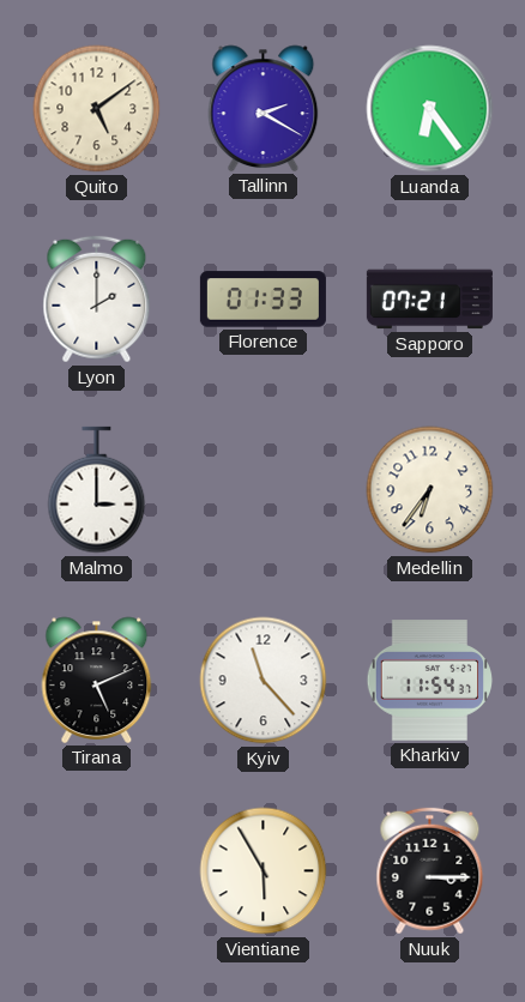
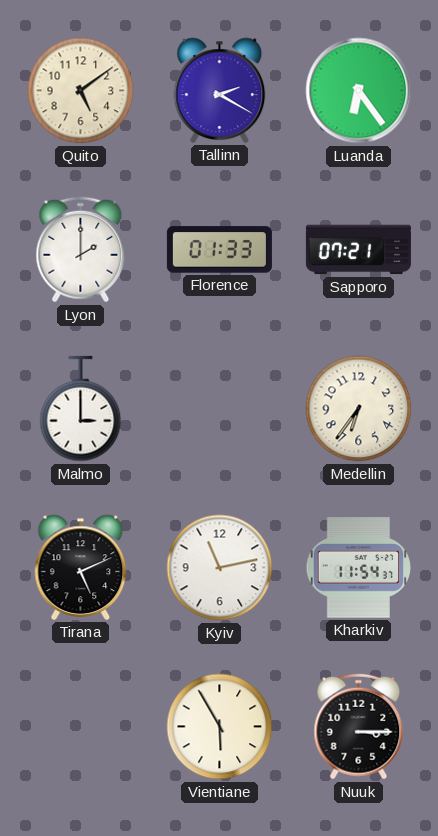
Kyiv: 11:23 -> 11:13 (220, 568)
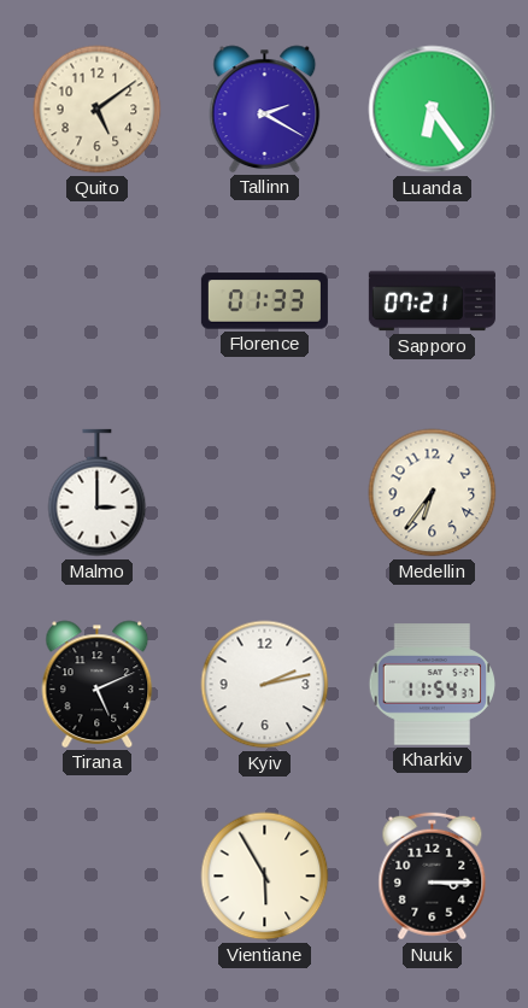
Lyon: 2:00 -> none (81, 250)
Kyiv: 11:13 -> 2:13 (265, 685)
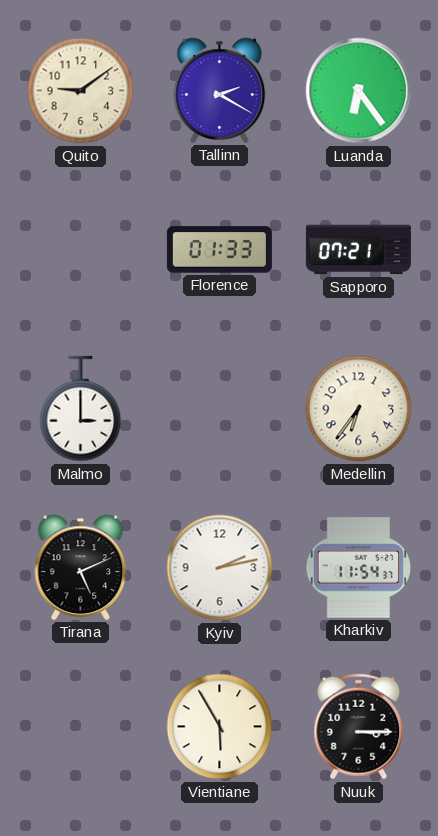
Quito: 5:09 -> 9:09 (81, 91)
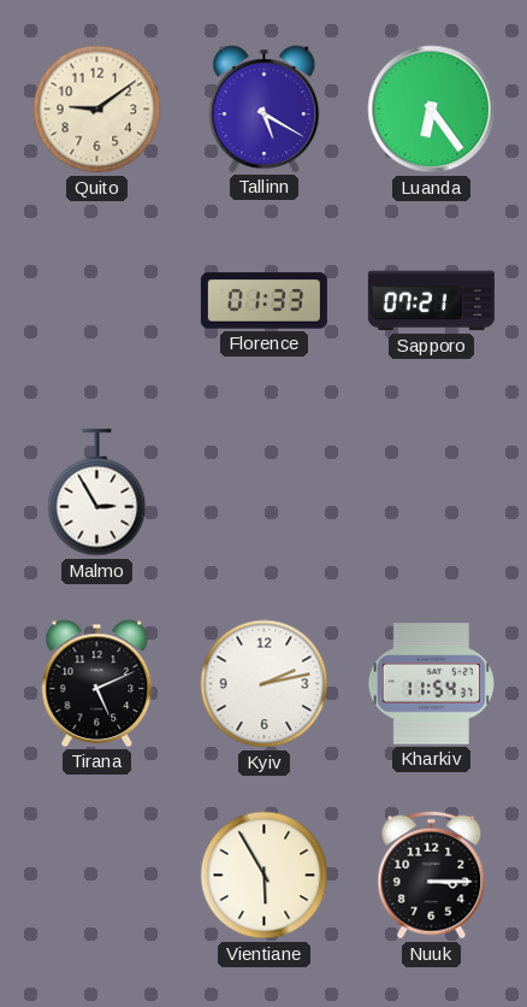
Tallinn: 2:20 -> 5:20 (265, 108)
Malmo: 3:00 -> 2:55 (97, 493)
Medellin: 6:36 -> none (359, 409)
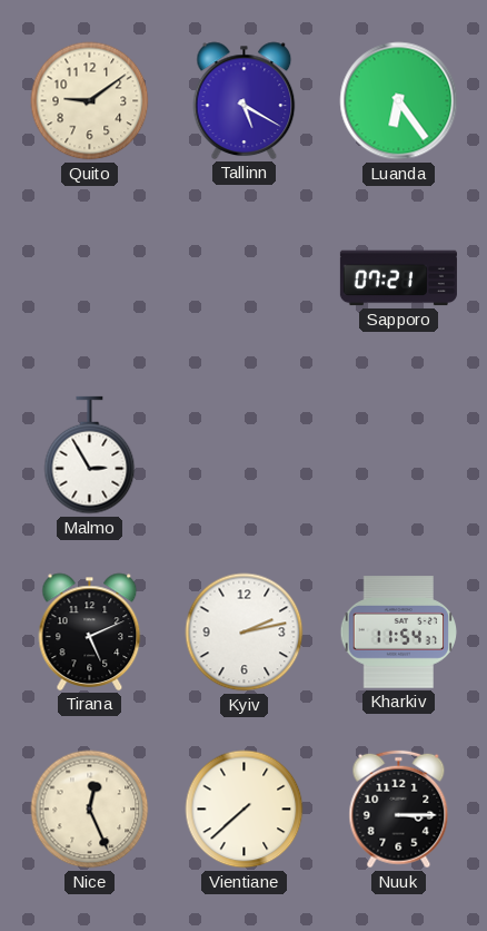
Florence: 01:33 -> none (263, 301)
Nice: none -> 12:26 (90, 810)
Vientiane: 5:55 -> 7:38 (245, 810)
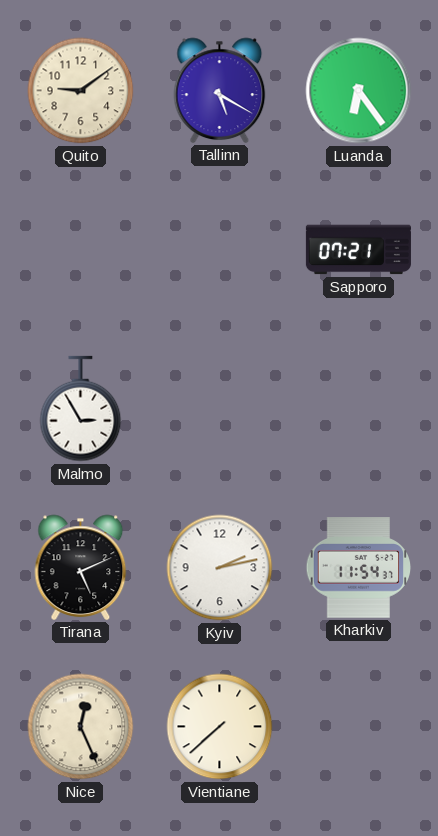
Nuuk: 3:15 -> none (399, 810)
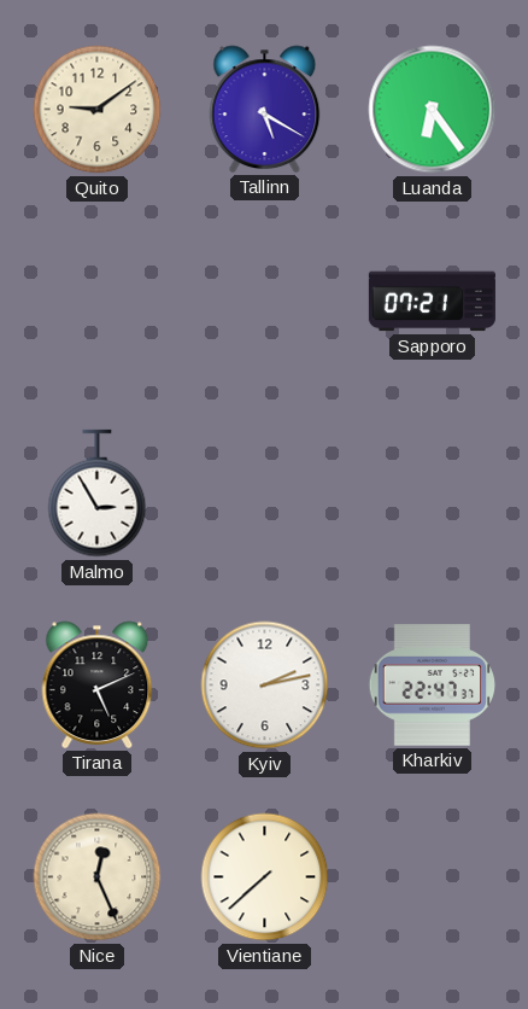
Kharkiv: 11:54 -> 22:47 (433, 686)
